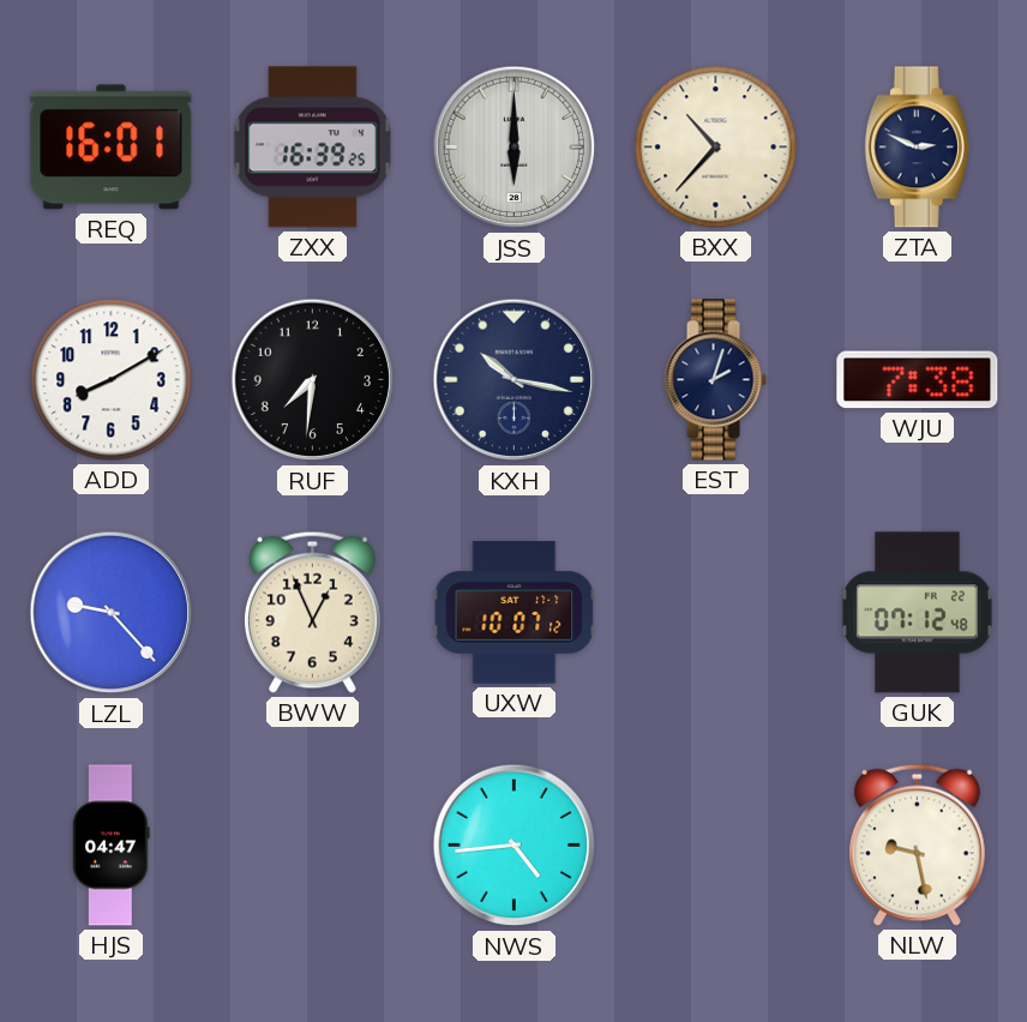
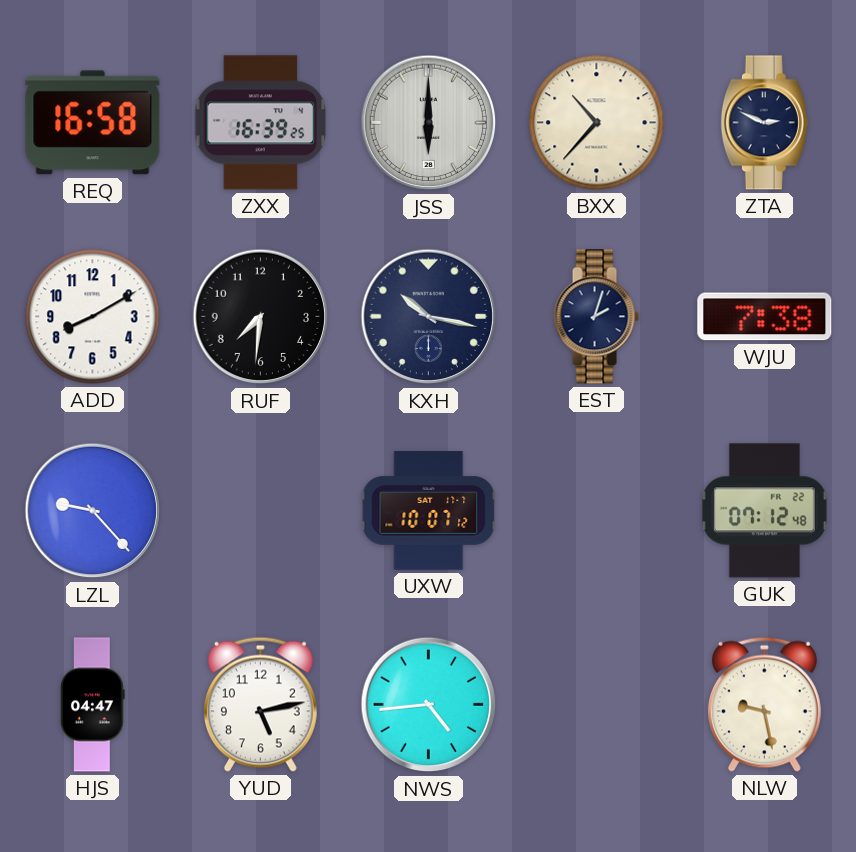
REQ: 16:01 -> 16:58 (93, 123)
BWW: 12:56 -> none (312, 612)
YUD: none -> 5:13 (260, 704)
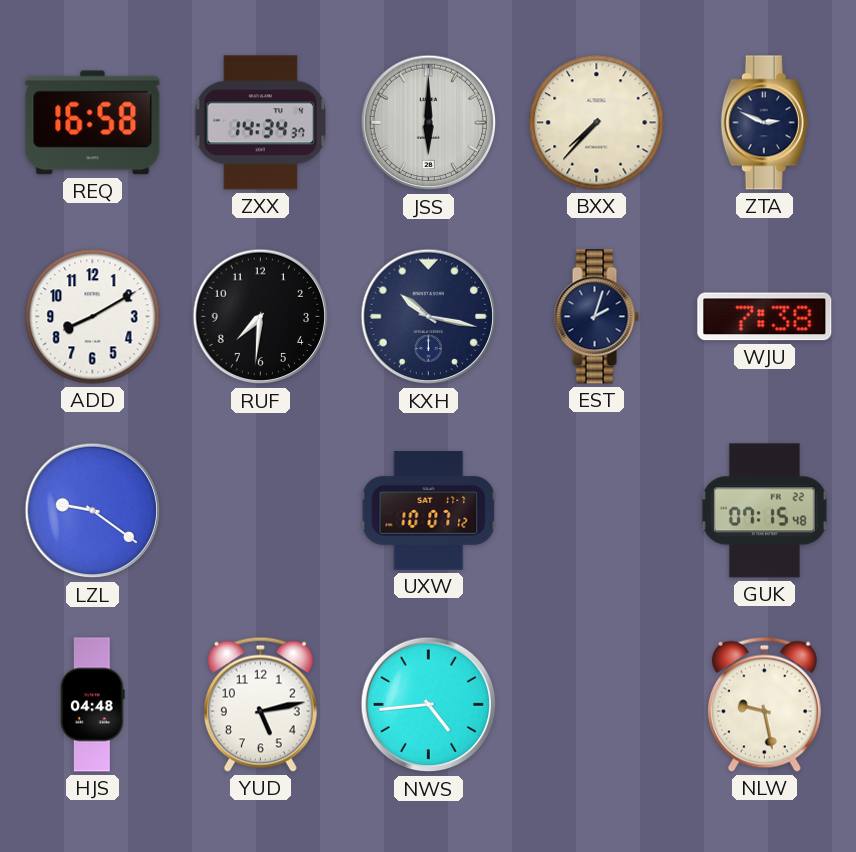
ZXX: 16:39 -> 14:34 (260, 123)
BXX: 10:37 -> 7:37 (597, 123)
LZL: 9:23 -> 9:21 (93, 511)
GUK: 07:12 -> 07:15 (764, 511)
HJS: 04:47 -> 04:48 (93, 705)
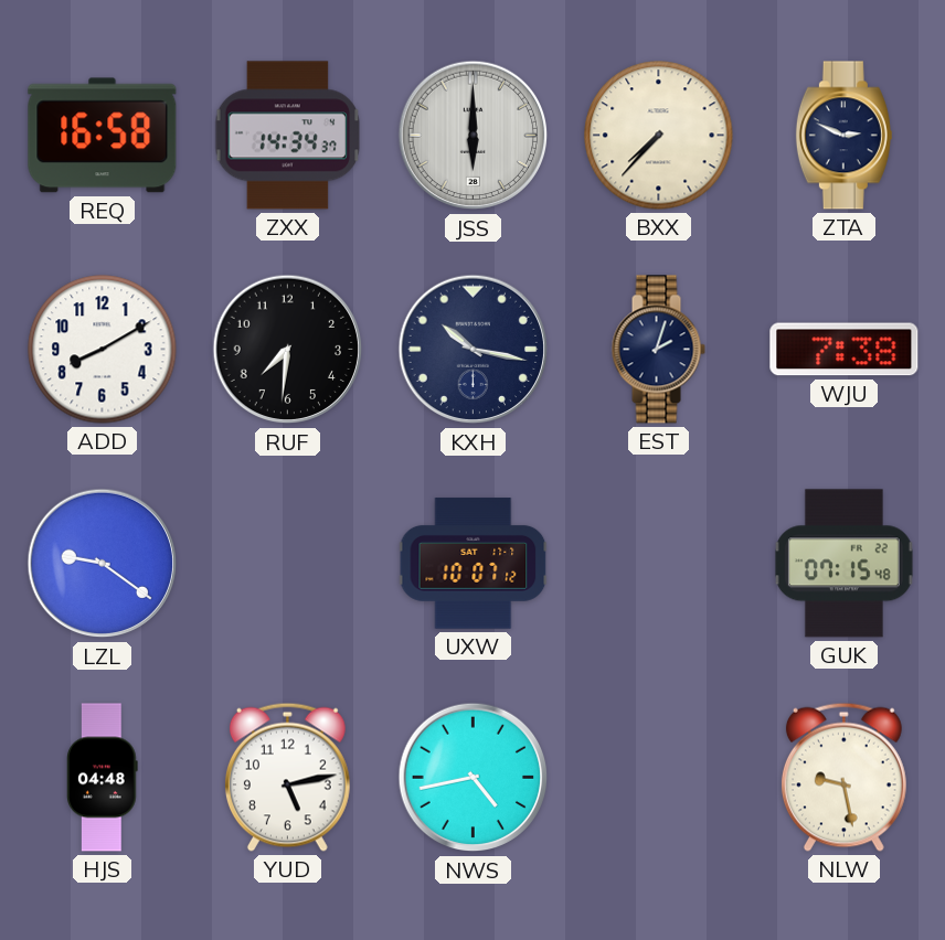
NWS: 4:44 -> 4:43 (474, 778)
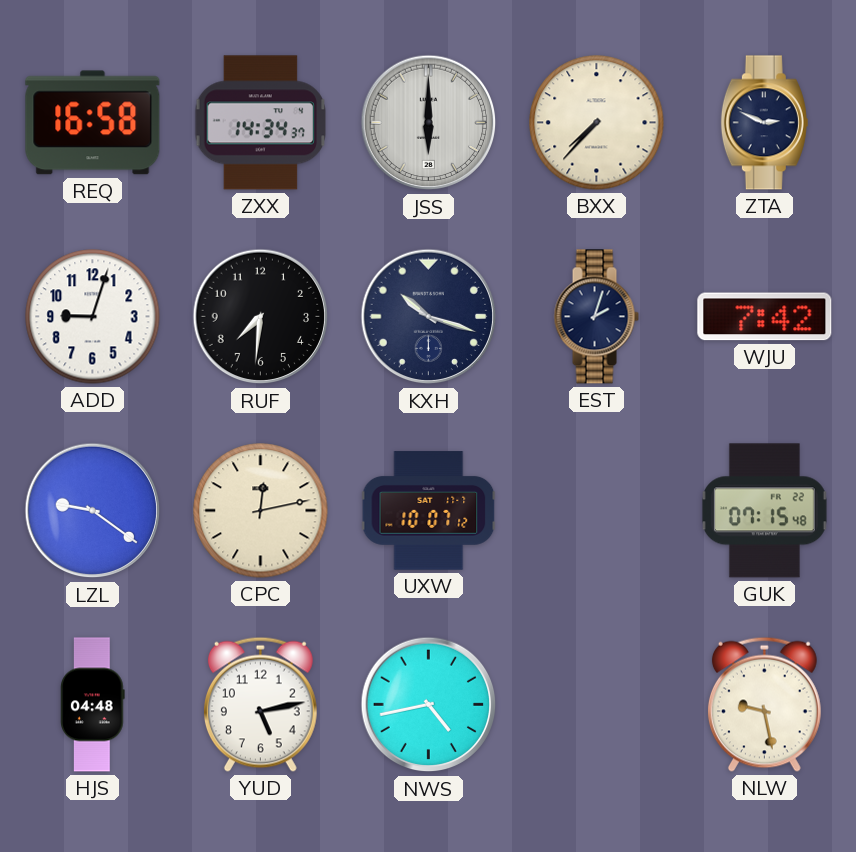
ADD: 8:10 -> 9:03 (93, 317)
KXH: 10:17 -> 10:18 (429, 317)
WJU: 7:38 -> 7:42 (765, 317)
CPC: none -> 12:13 (261, 511)
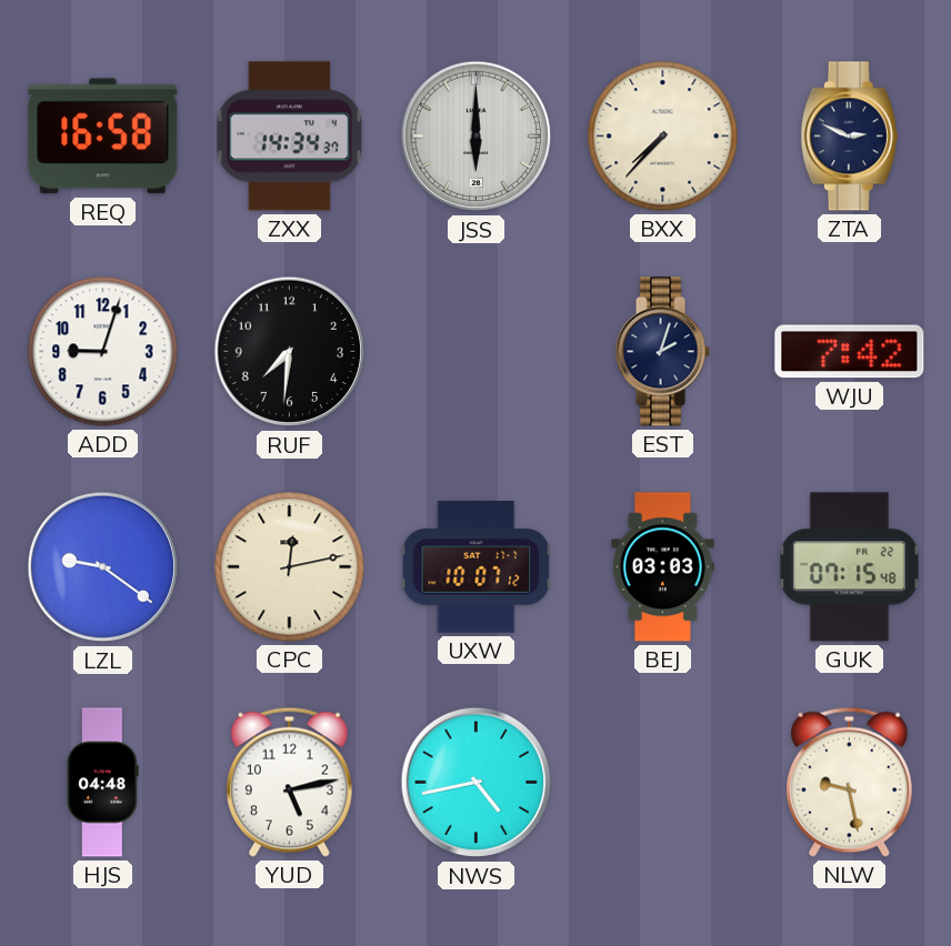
KXH: 10:18 -> none (429, 317)
BEJ: none -> 03:03 (663, 567)
